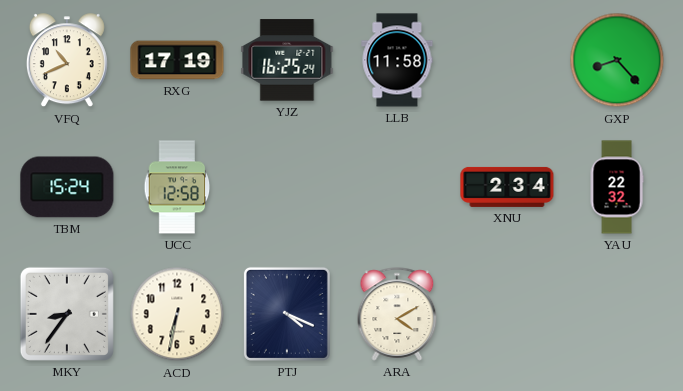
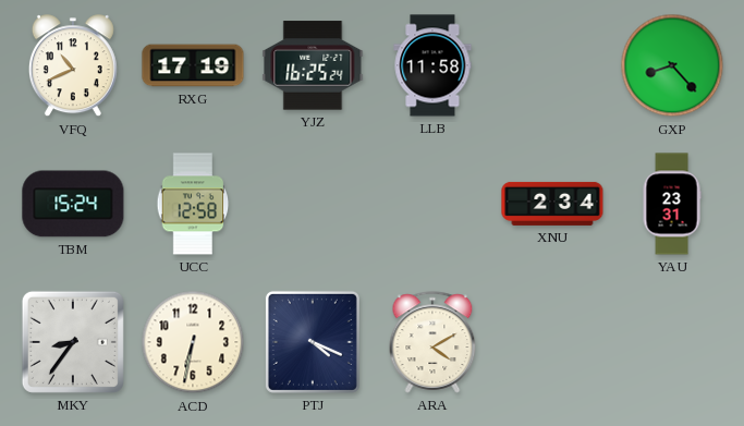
YAU: 22:32 -> 23:31 (672, 204)
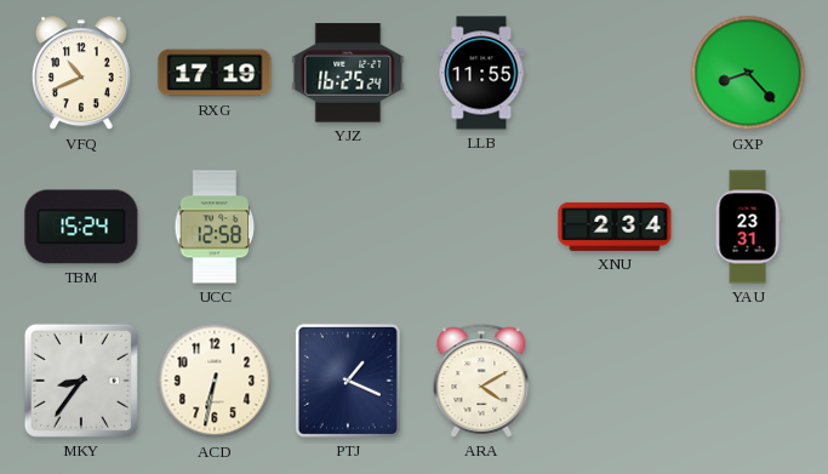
LLB: 11:58 -> 11:55 (481, 73)
PTJ: 4:19 -> 1:19 (348, 381)
